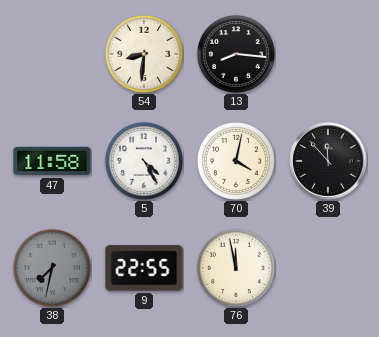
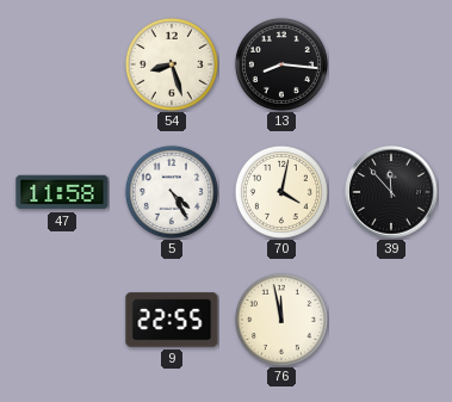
54: 8:31 -> 8:27 (172, 64)
38: 7:32 -> none (52, 268)
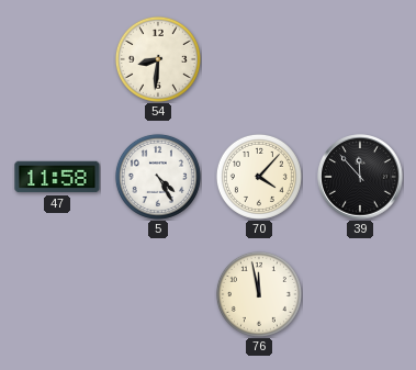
54: 8:27 -> 8:31 (158, 59)
13: 8:16 -> none (281, 64)
70: 4:02 -> 4:07 (259, 177)
9: 22:55 -> none (172, 320)
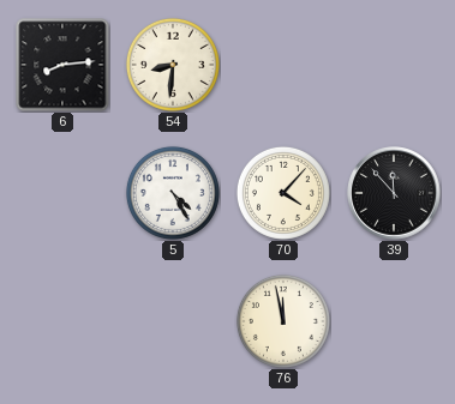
6: none -> 8:14 (62, 65)
47: 11:58 -> none (57, 177)
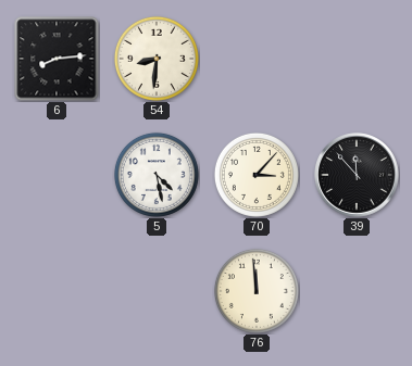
5: 4:25 -> 4:28 (157, 175)
70: 4:07 -> 3:07 (257, 175)
76: 11:58 -> 11:59 (257, 291)
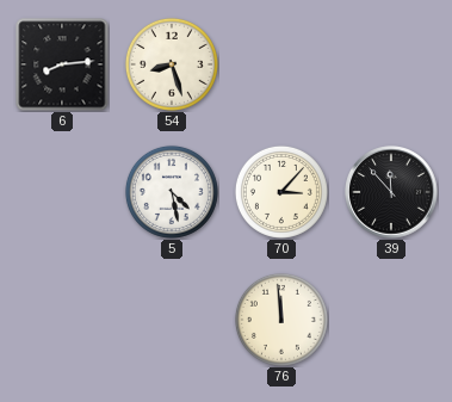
54: 8:31 -> 8:27 (172, 64)
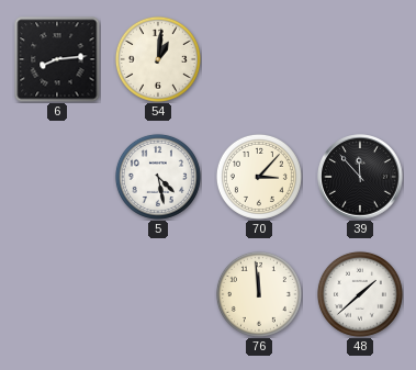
54: 8:27 -> 1:01 (158, 59)
48: none -> 1:38 (360, 294)
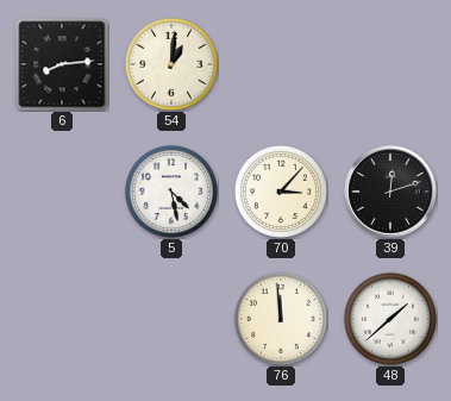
39: 11:53 -> 12:12 (390, 192)
